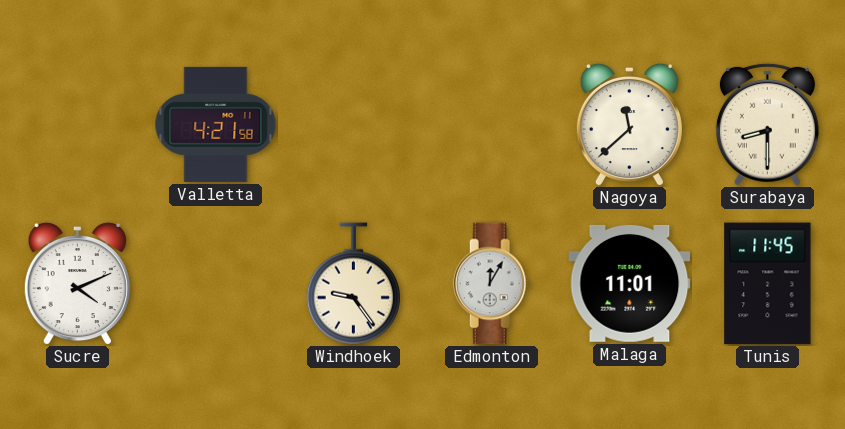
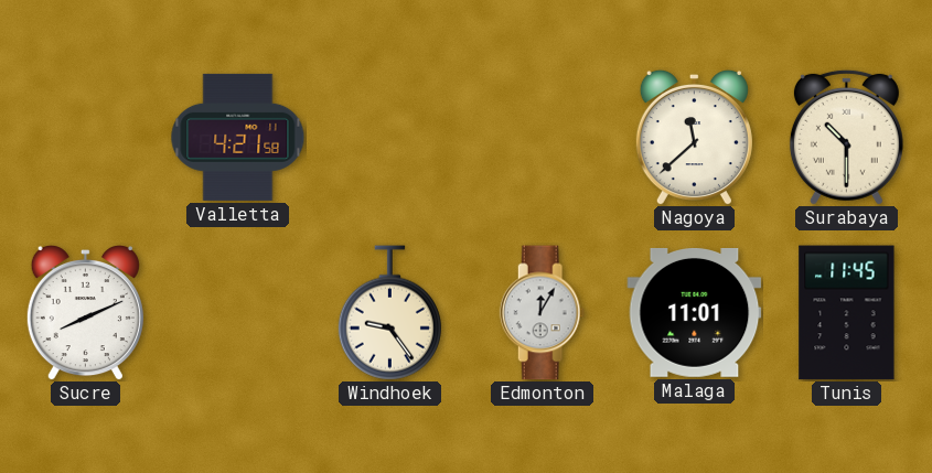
Surabaya: 8:30 -> 10:30 (846, 137)
Sucre: 4:11 -> 8:11 (85, 312)
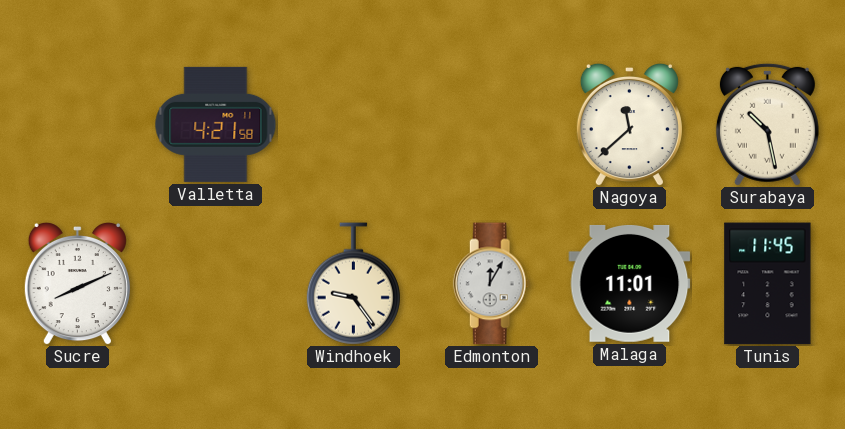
Surabaya: 10:30 -> 10:28 (767, 124)
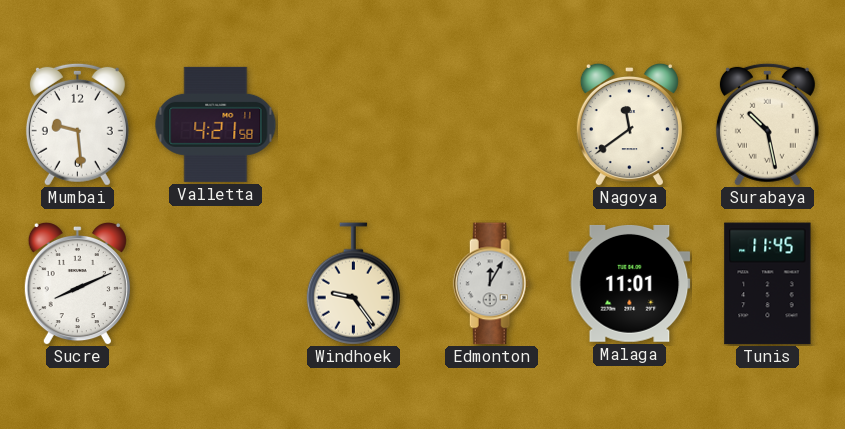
Mumbai: none -> 9:29 (77, 124)
Nagoya: 11:38 -> 11:39 (629, 124)
